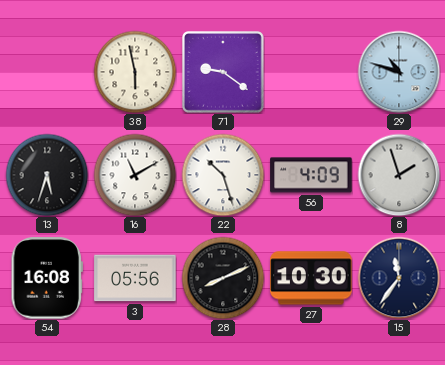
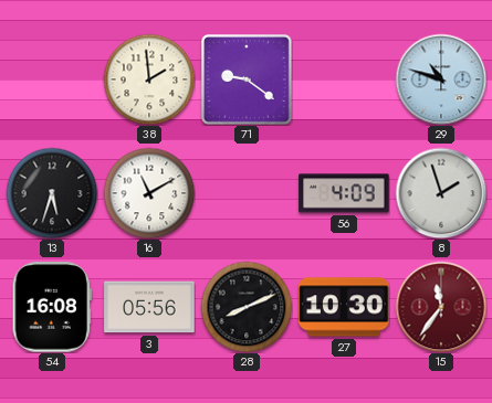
38: 5:58 -> 1:59 (149, 79)
22: 10:27 -> none (223, 175)
15 dial: navy -> burgundy (441, 307)
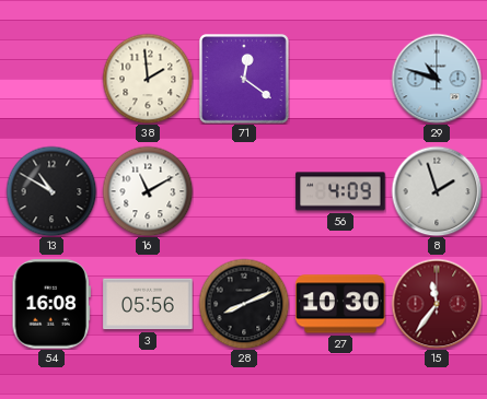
71: 9:21 -> 12:21 (245, 80)
13: 5:33 -> 10:50 (51, 191)
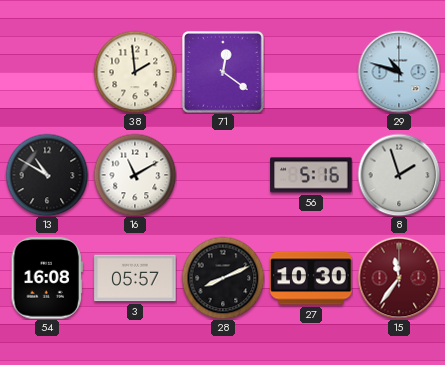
56: 4:09 -> 5:16 (311, 175)
3: 05:56 -> 05:57 (135, 278)
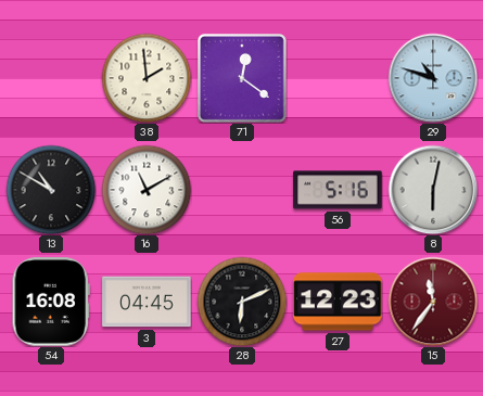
8: 1:57 -> 6:02 (433, 190)
3: 05:57 -> 04:45 (147, 302)
28: 8:11 -> 6:11 (242, 302)
27: 10:30 -> 12:23 (338, 302)
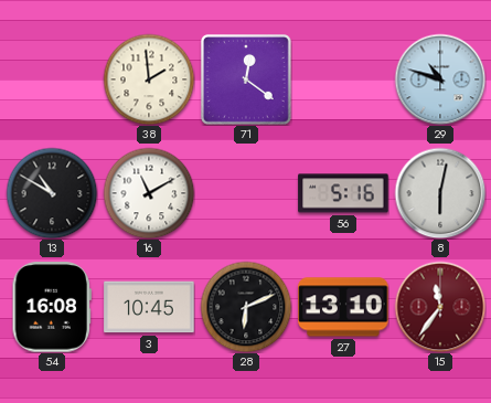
3: 04:45 -> 10:45 (149, 307)
27: 12:23 -> 13:10 (343, 307)
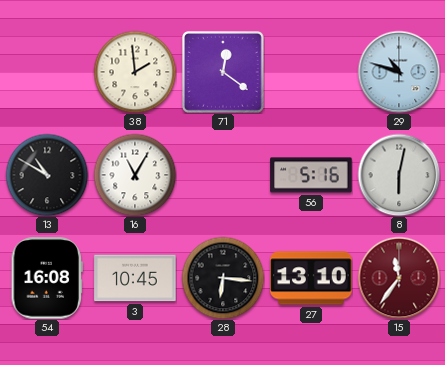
16: 11:10 -> 11:05 (135, 175)
28: 6:11 -> 6:16 (223, 278)
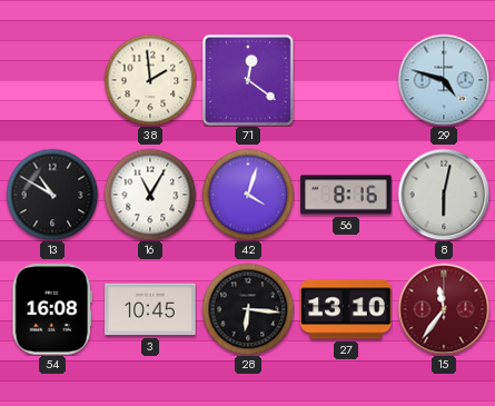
29: 10:48 -> 4:48 (444, 80)
42: none -> 4:03 (248, 195)
56: 5:16 -> 8:16 (346, 195)
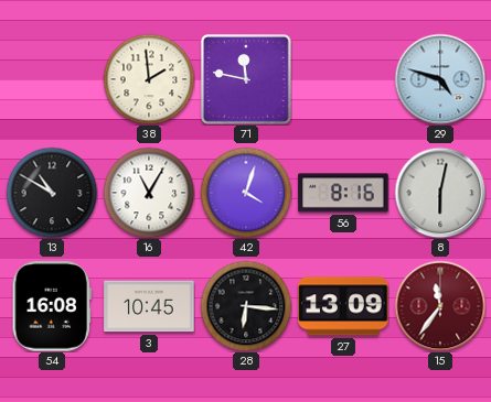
71: 12:21 -> 11:47 (247, 80)
27: 13:10 -> 13:09 (343, 306)
